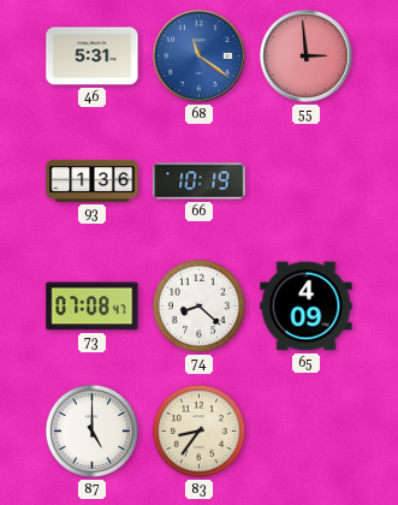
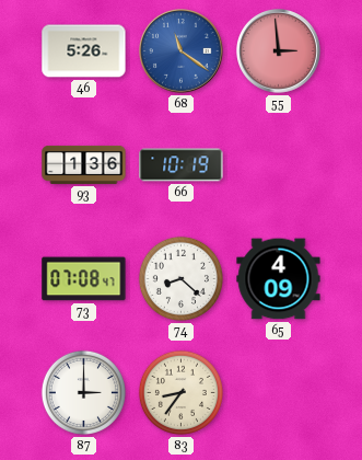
46: 5:31 -> 5:26 (84, 51)
87: 5:00 -> 3:00 (83, 392)
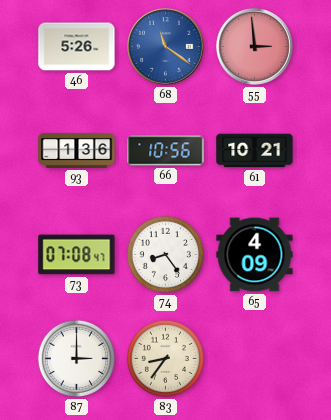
66: 10:19 -> 10:56 (166, 151)
61: none -> 10:21 (255, 151)
74: 8:22 -> 8:24 (165, 254)
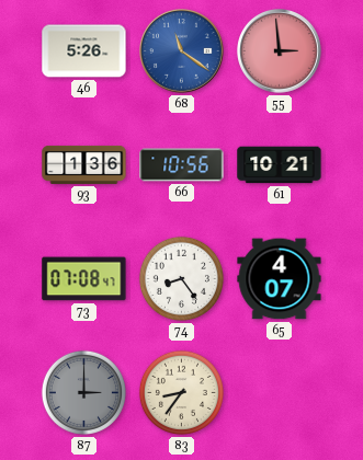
65: 4:09 -> 4:07 (280, 279)
87 dial: white -> grey (83, 392)
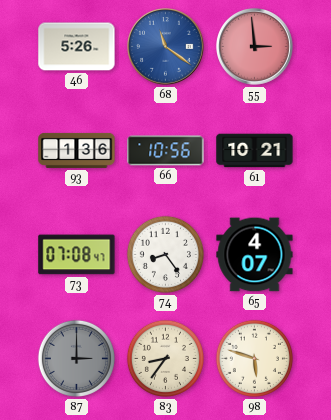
98: none -> 5:48 (254, 358)
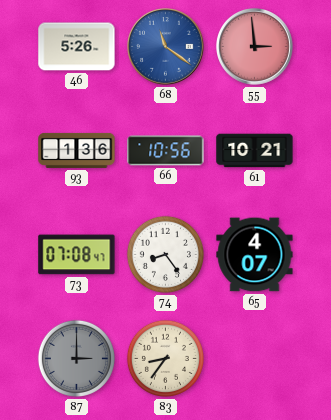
98: 5:48 -> none (254, 358)
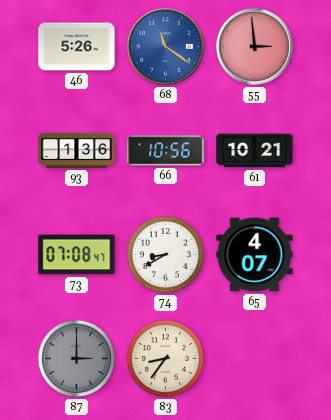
74: 8:24 -> 8:40 (165, 254)
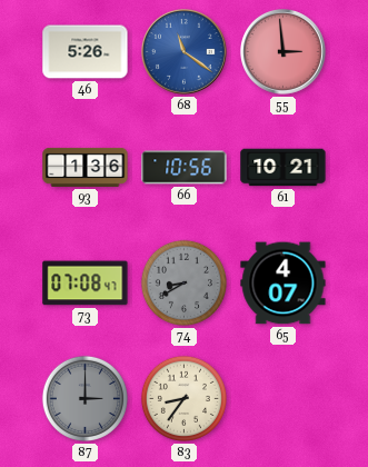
74 dial: white -> grey (183, 282)
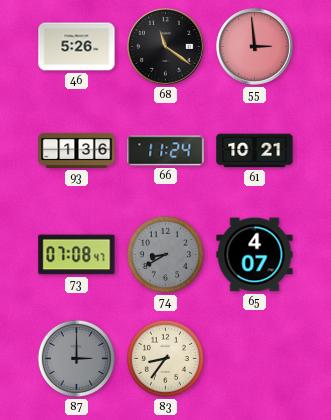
68 dial: blue -> black (166, 47)
66: 10:56 -> 11:24 (166, 151)
